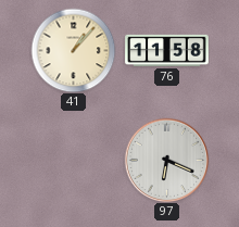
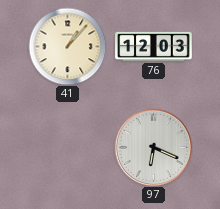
76: 11:58 -> 12:03 (154, 46)
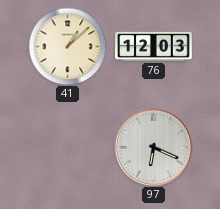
41: 1:07 -> 1:08 (67, 46)
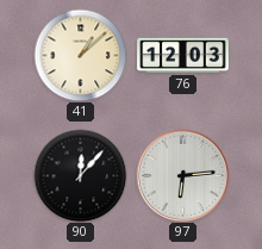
90: none -> 12:07 (80, 175)
97: 6:19 -> 6:14 (182, 175)
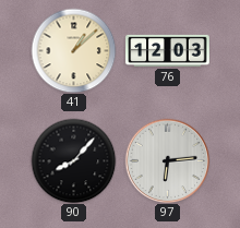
90: 12:07 -> 8:07 (73, 160)
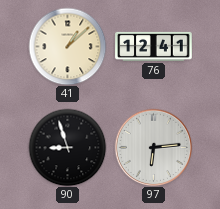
76: 12:03 -> 12:41 (154, 46)
90: 8:07 -> 8:57 (67, 147)
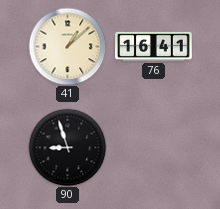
76: 12:41 -> 16:41 (154, 46)
97: 6:14 -> none (153, 147)
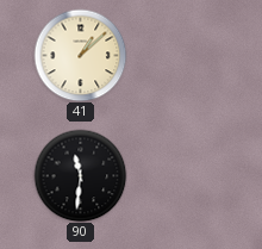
76: 16:41 -> none (154, 46)
90: 8:57 -> 11:31 (80, 175)
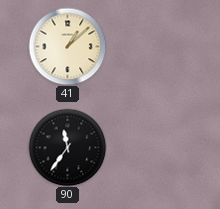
90: 11:31 -> 11:36 (67, 147)
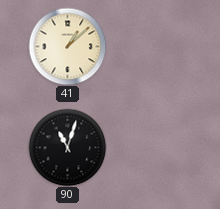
90: 11:36 -> 11:03 (67, 147)
